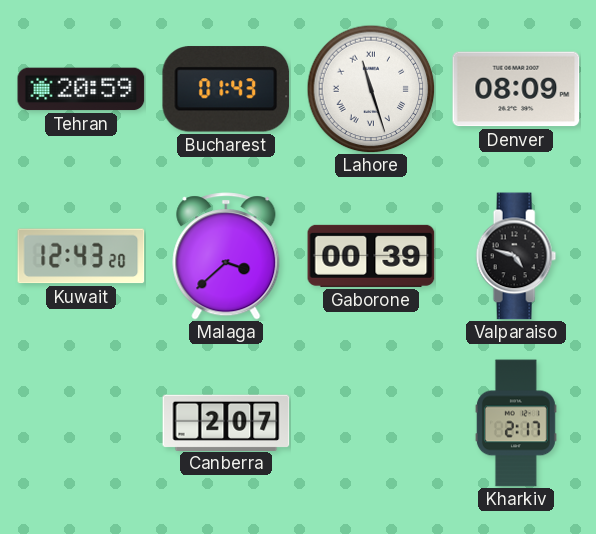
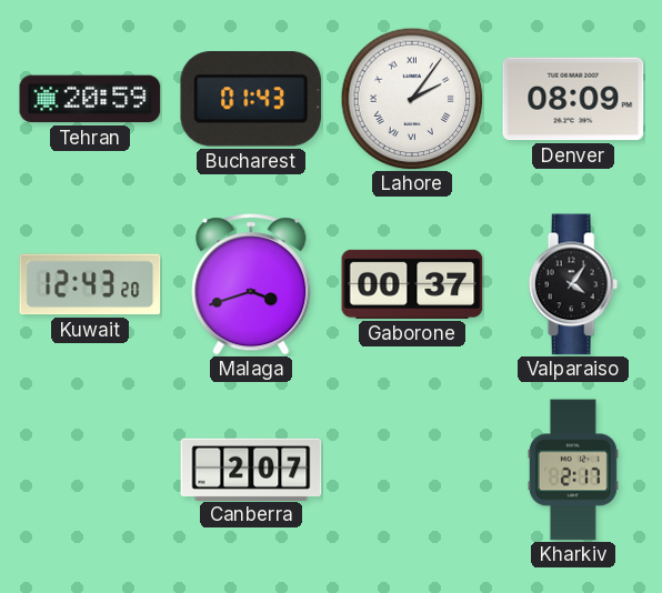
Lahore: 11:27 -> 2:06 (412, 99)
Malaga: 3:38 -> 3:42 (251, 284)
Gaborone: 00:39 -> 00:37 (412, 284)
Valparaiso: 4:48 -> 4:06 (573, 284)
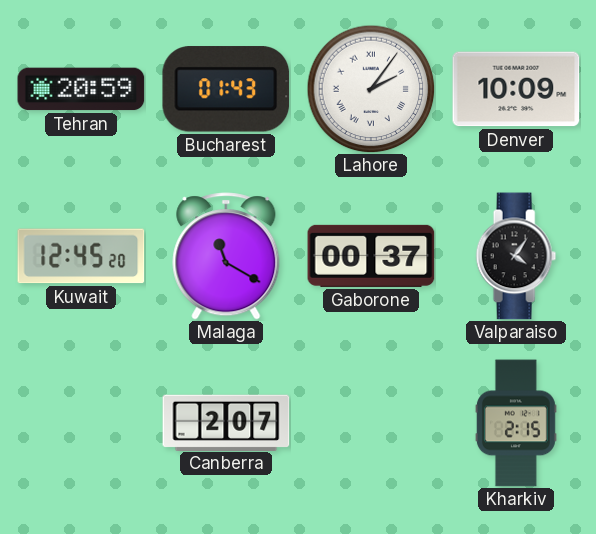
Denver: 08:09 -> 10:09 (516, 89)
Kuwait: 12:43 -> 12:45 (81, 256)
Malaga: 3:42 -> 11:20 (226, 256)
Kharkiv: 2:17 -> 2:15 (516, 423)
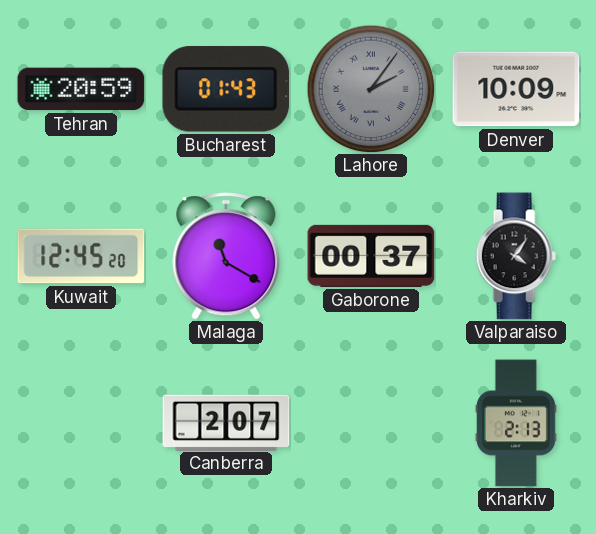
Lahore dial: white -> grey (371, 89)
Kharkiv: 2:15 -> 2:13 (516, 423)
